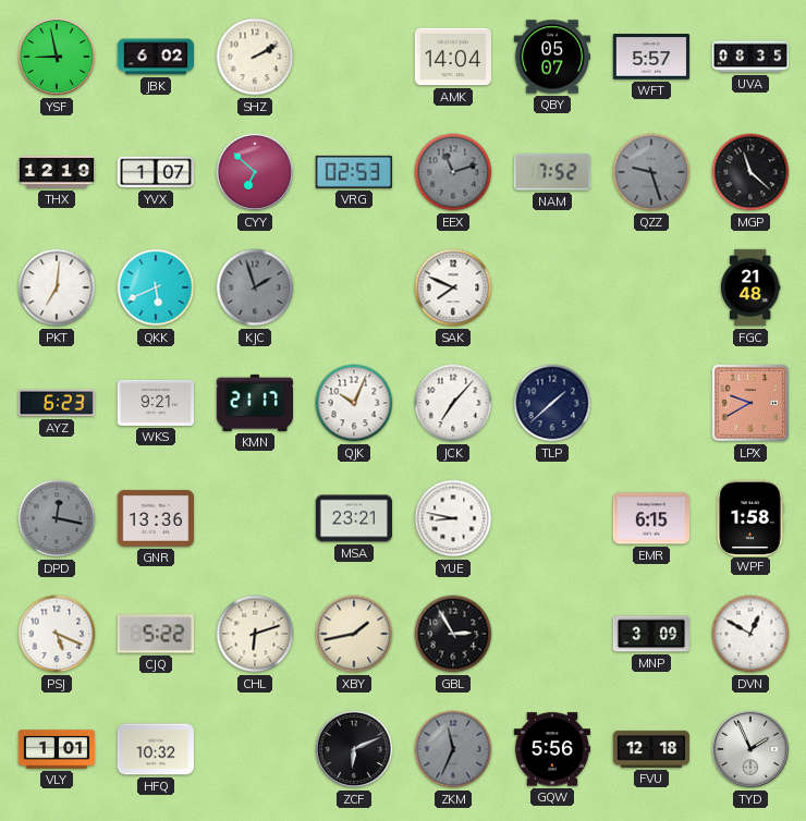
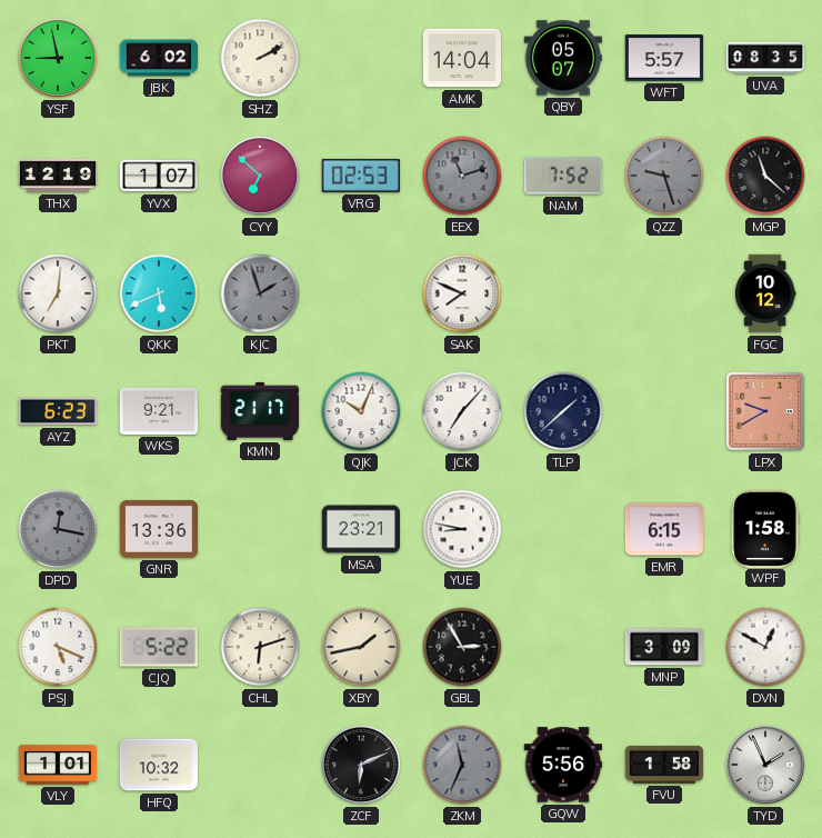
FGC: 21:48 -> 10:12 (765, 293)
FVU: 12:18 -> 1:58 (663, 765)
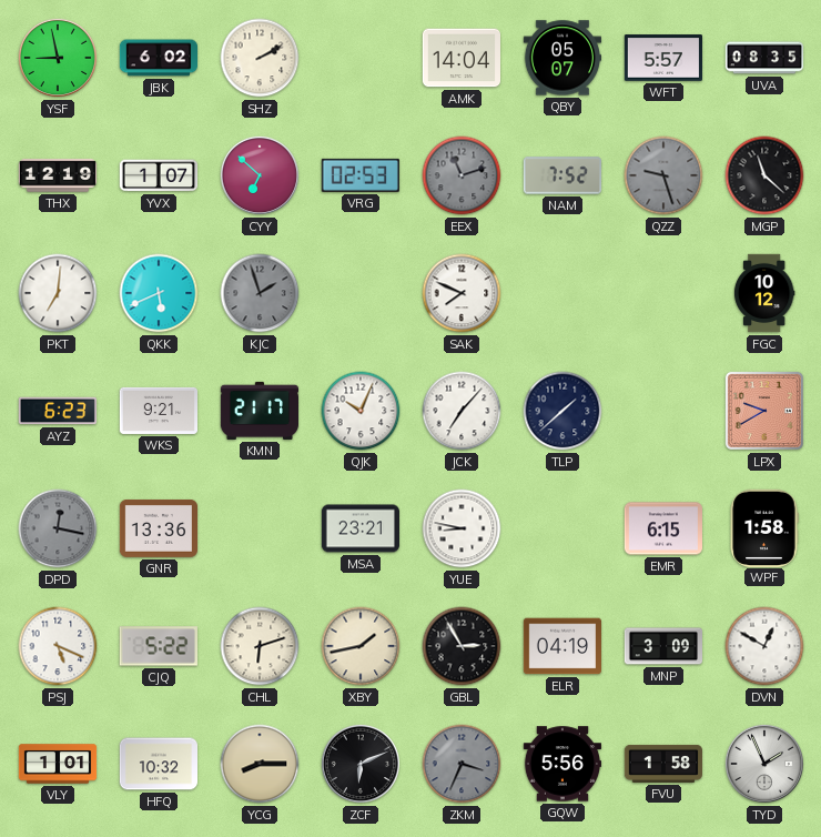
ELR: none -> 04:19 (561, 646)
YCG: none -> 8:15 (260, 764)
ZKM: 11:34 -> 3:34 (462, 764)
